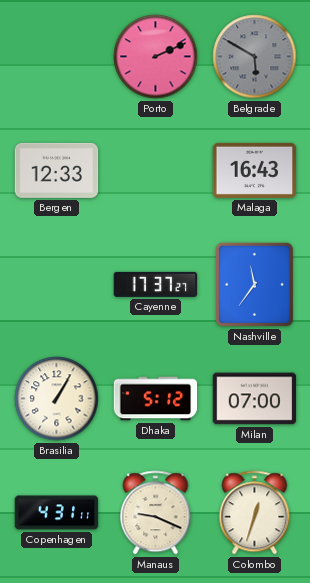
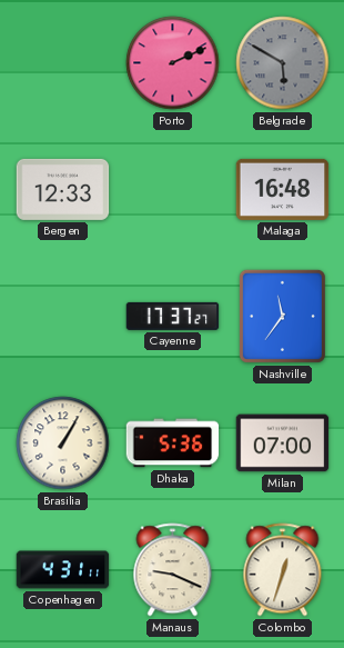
Malaga: 16:43 -> 16:48 (283, 189)
Dhaka: 5:12 -> 5:36 (173, 443)
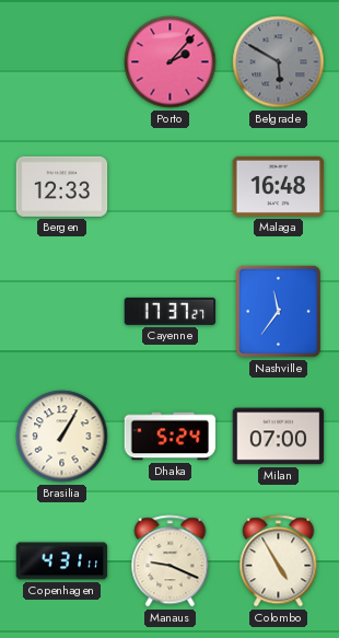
Porto: 2:11 -> 2:07 (171, 62)
Dhaka: 5:36 -> 5:24 (171, 437)
Colombo: 12:33 -> 4:55 (279, 561)
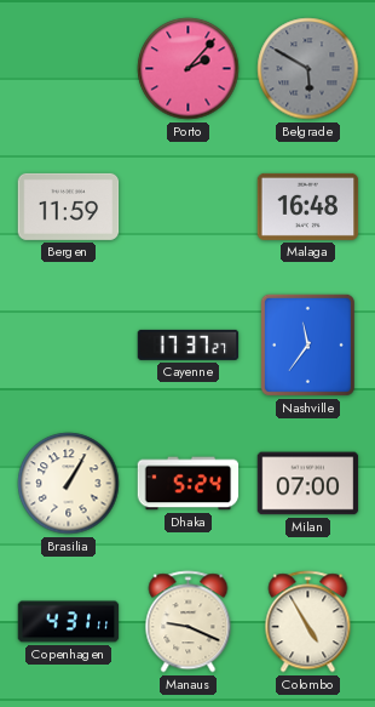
Bergen: 12:33 -> 11:59 (69, 206)
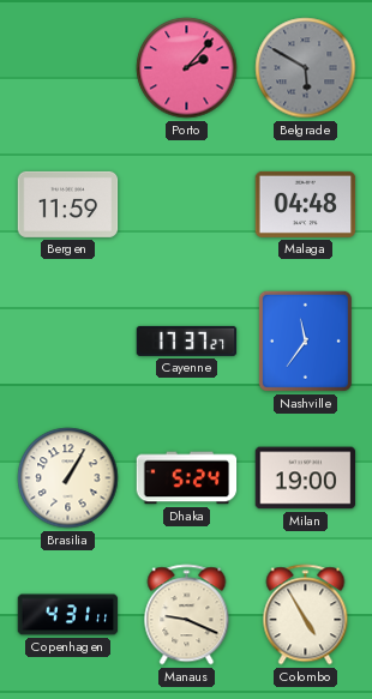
Malaga: 16:48 -> 04:48 (306, 204)
Milan: 07:00 -> 19:00 (306, 478)
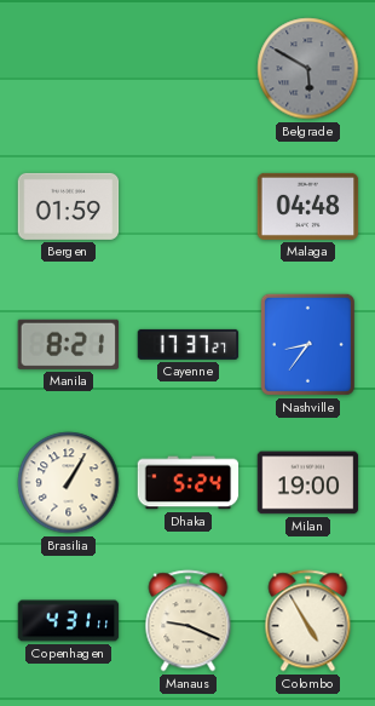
Porto: 2:07 -> none (187, 68)
Bergen: 11:59 -> 01:59 (69, 206)
Manila: none -> 8:21 (68, 344)
Nashville: 11:36 -> 8:36 (307, 344)
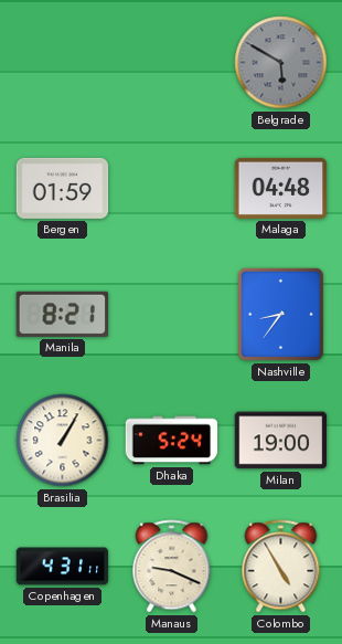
Cayenne: 17:37 -> none (189, 344)
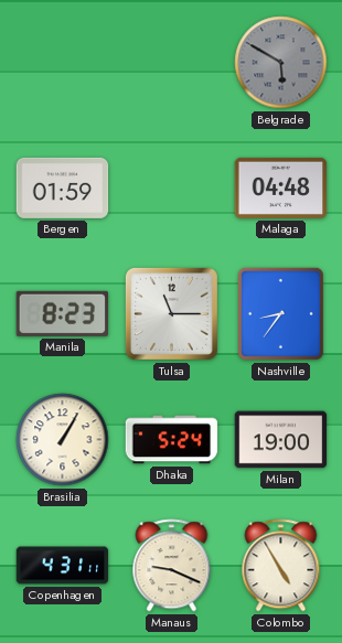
Manila: 8:21 -> 8:23 (62, 313)
Tulsa: none -> 11:15 (171, 313)
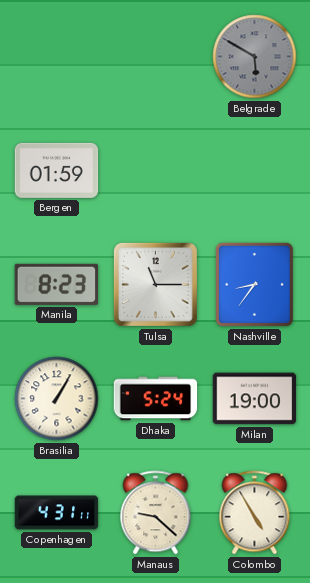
Malaga: 04:48 -> none (281, 187)
Manaus: 9:19 -> 9:22 (156, 513)
